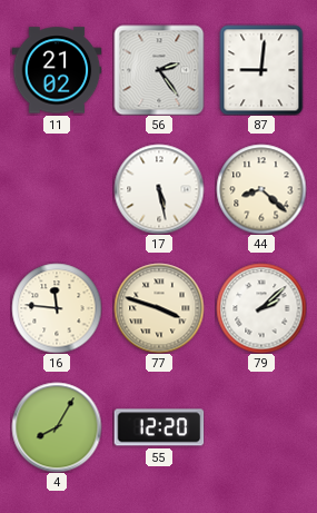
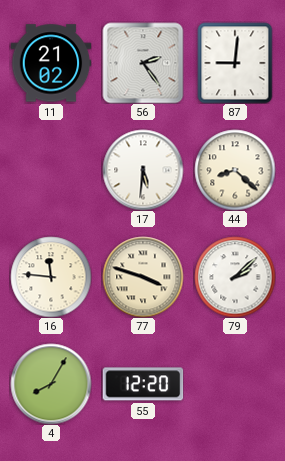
17: 5:28 -> 5:31 (143, 170)
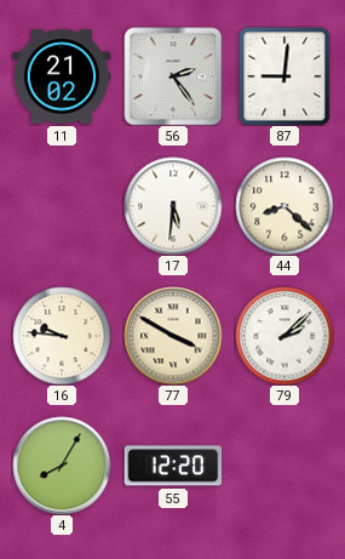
16: 11:46 -> 9:46 (62, 336)
77: 3:48 -> 3:50 (173, 336)
